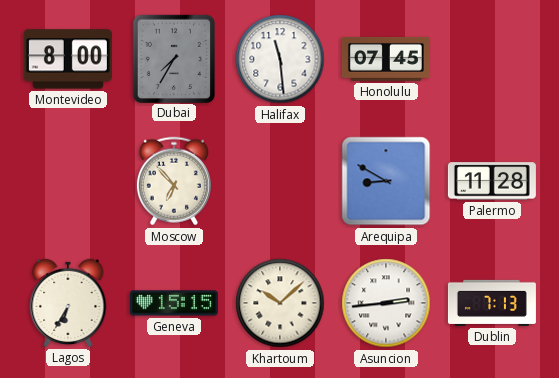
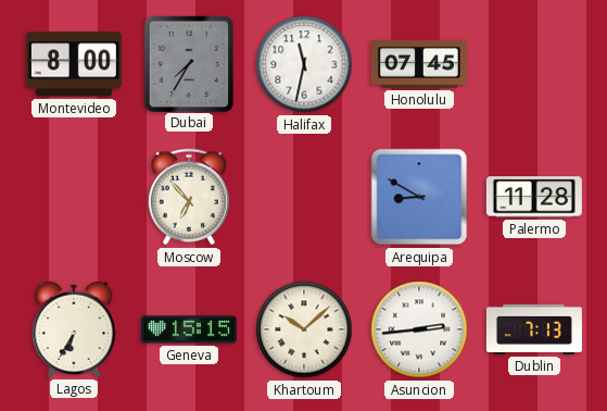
Halifax: 11:29 -> 11:32 (304, 64)
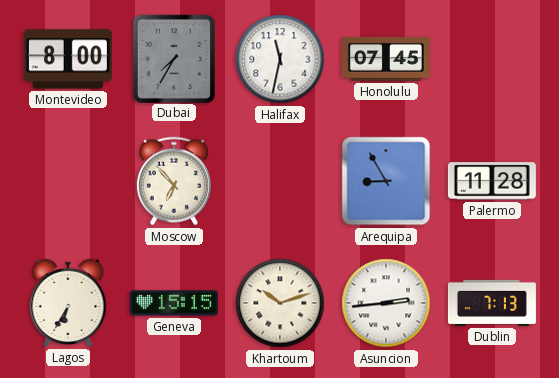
Arequipa: 8:50 -> 8:55 (386, 181)
Khartoum: 10:08 -> 10:12 (280, 303)
